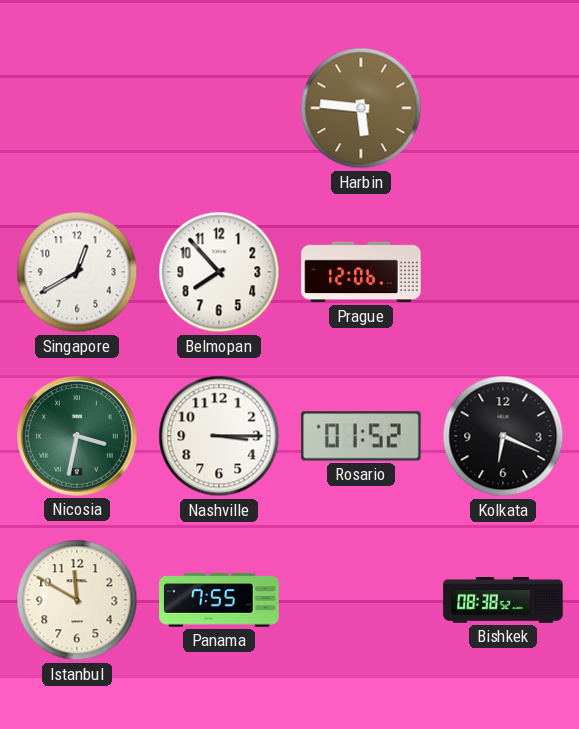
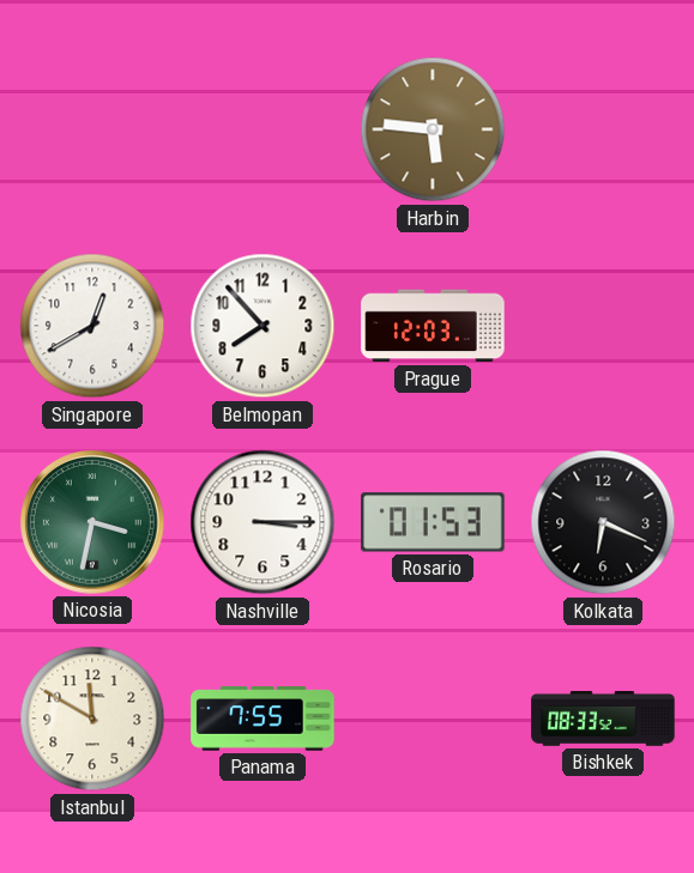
Prague: 12:06 -> 12:03 (433, 326)
Rosario: 01:52 -> 01:53 (433, 522)
Bishkek: 08:38 -> 08:33 (603, 719)
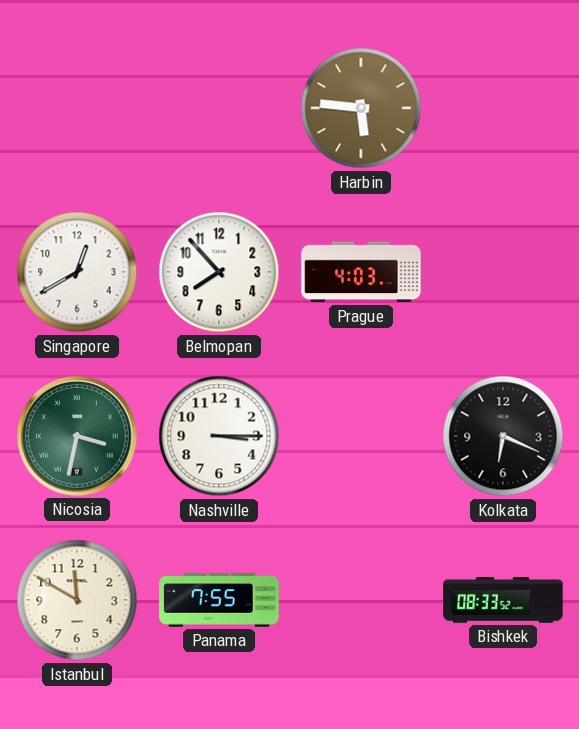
Prague: 12:03 -> 4:03 (361, 272)
Rosario: 01:53 -> none (433, 522)
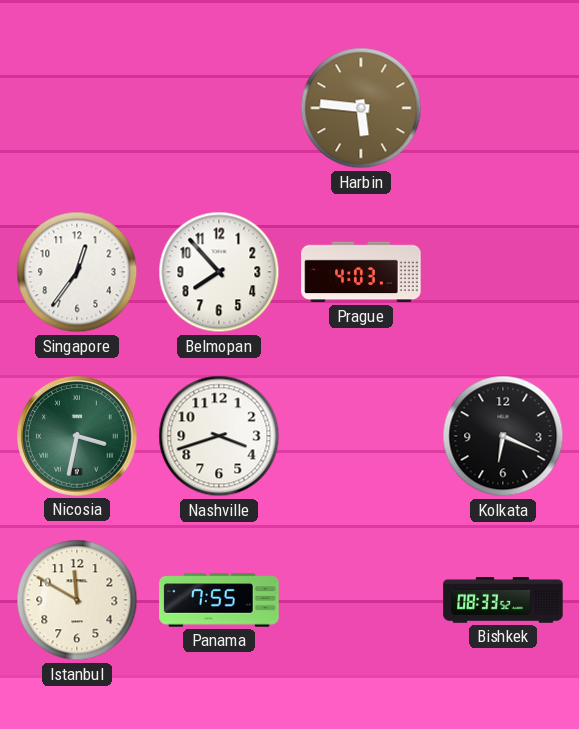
Singapore: 12:40 -> 12:36 (77, 272)
Nashville: 3:15 -> 3:42 (219, 436)
